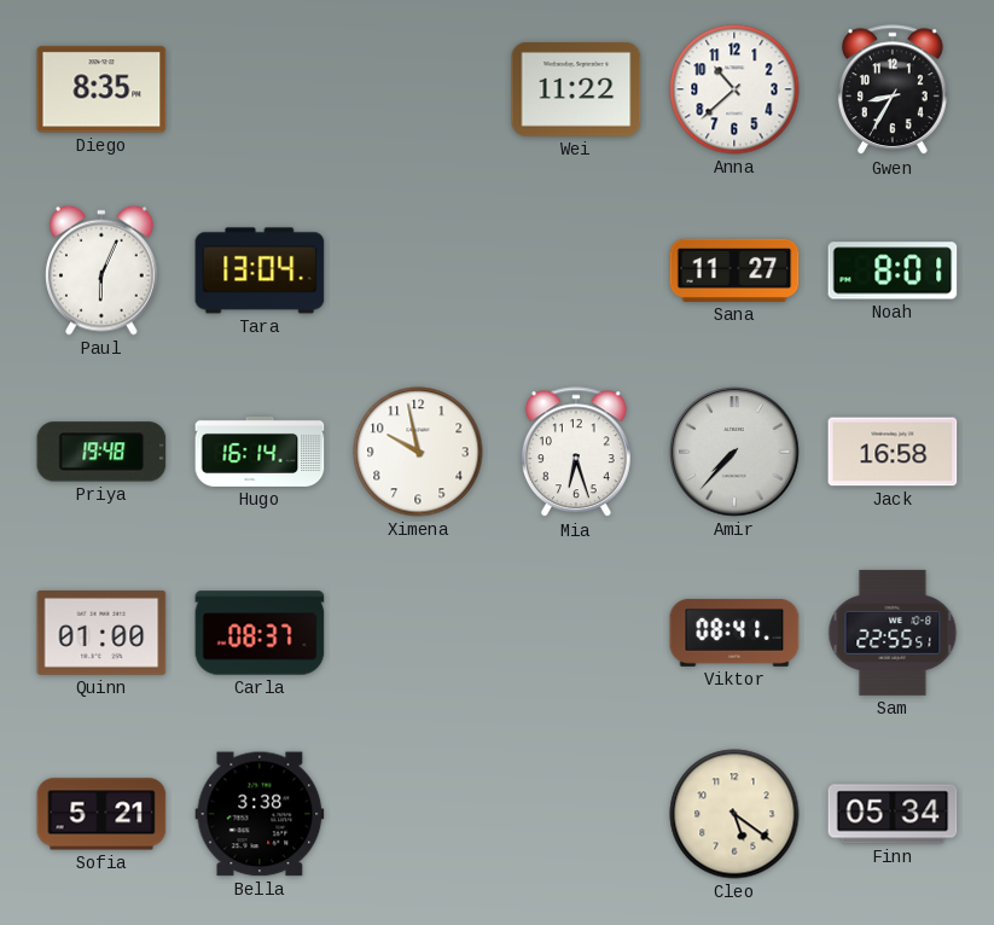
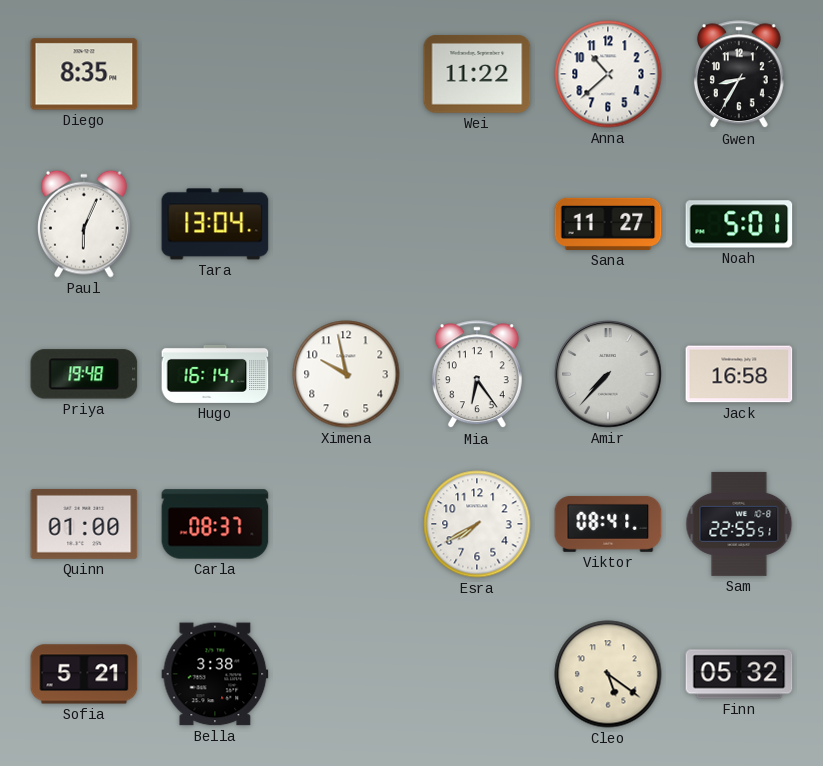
Noah: 8:01 -> 5:01 (739, 224)
Mia: 6:27 -> 6:24 (477, 375)
Esra: none -> 7:40 (477, 524)
Finn: 05:34 -> 05:32 (739, 674)
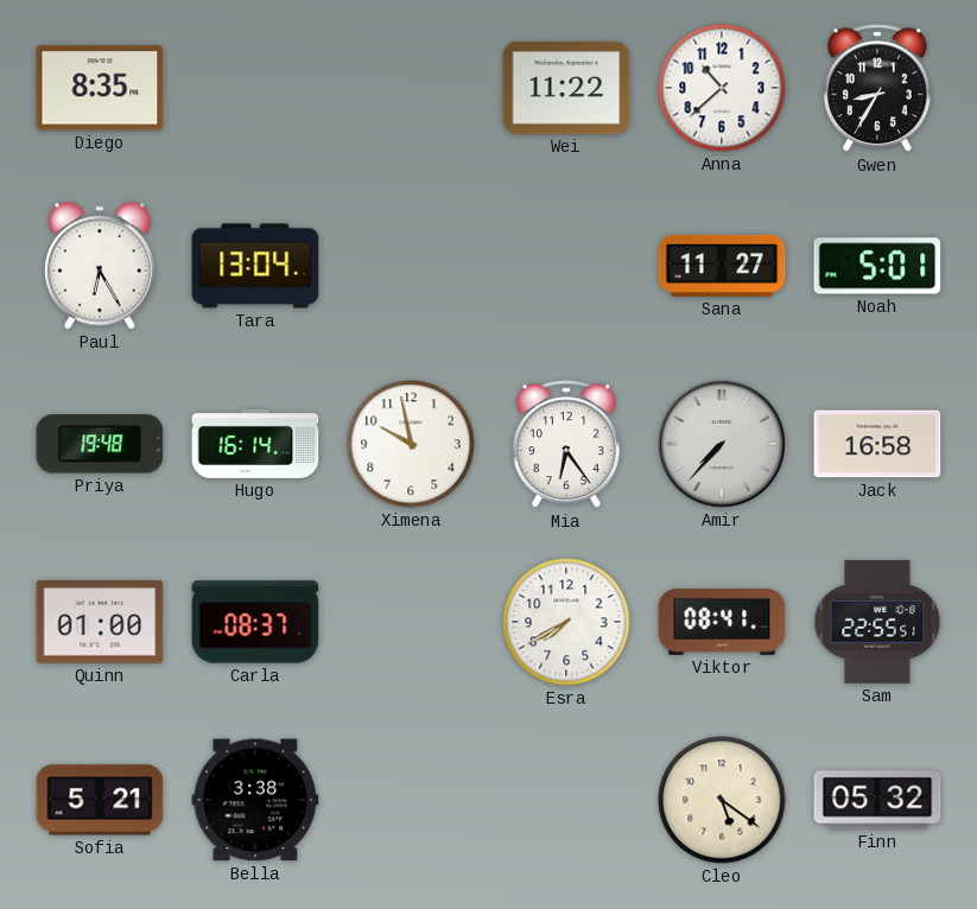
Paul: 6:04 -> 6:25 (101, 266)
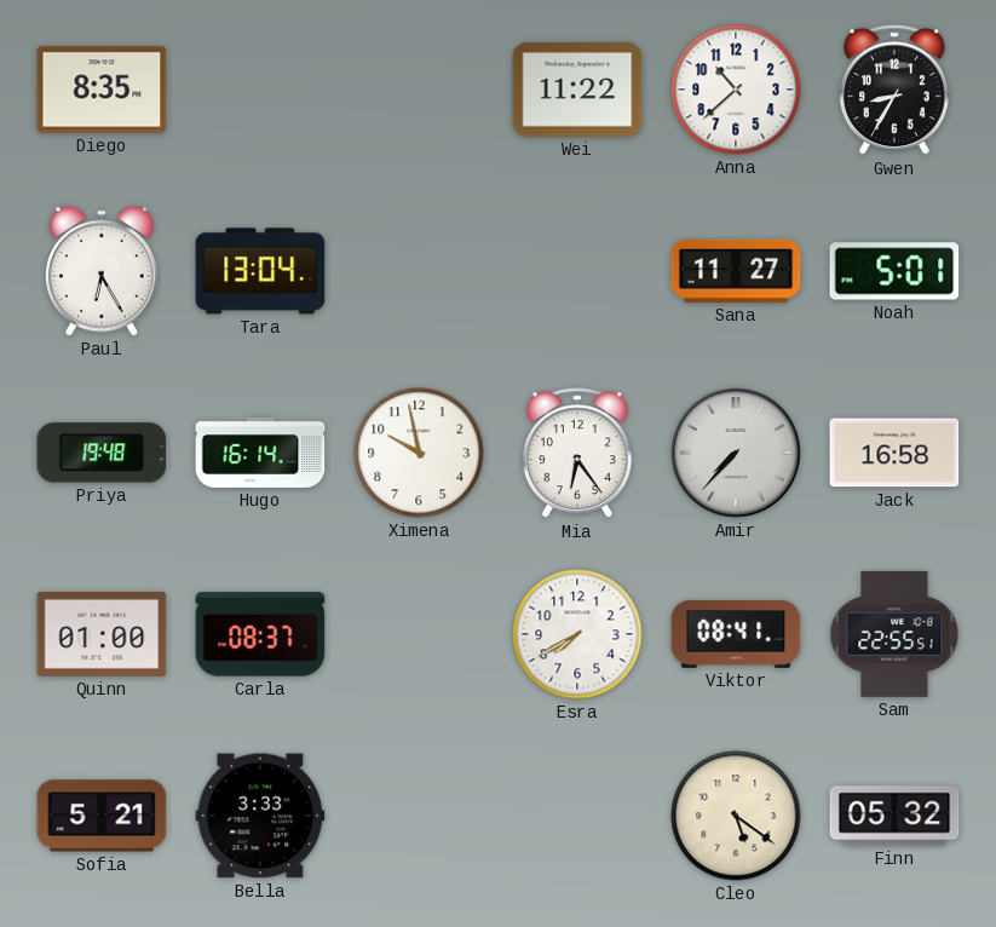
Bella: 3:38 -> 3:33 (260, 816)
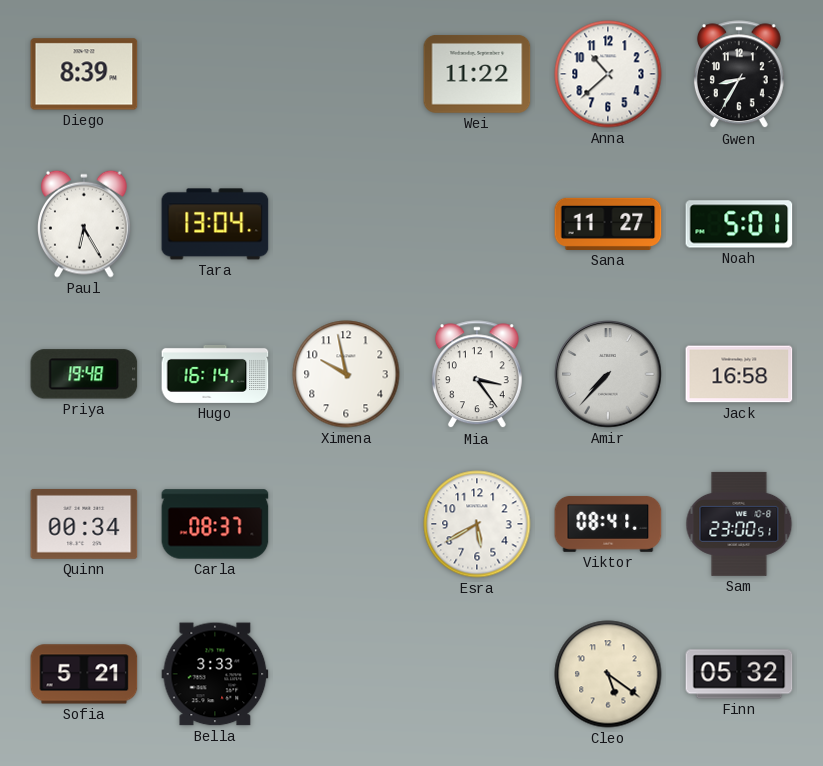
Diego: 8:35 -> 8:39 (84, 74)
Mia: 6:24 -> 3:24 (477, 375)
Quinn: 01:00 -> 00:34 (84, 524)
Esra: 7:40 -> 5:40 (477, 524)
Sam: 22:55 -> 23:00 (739, 524)
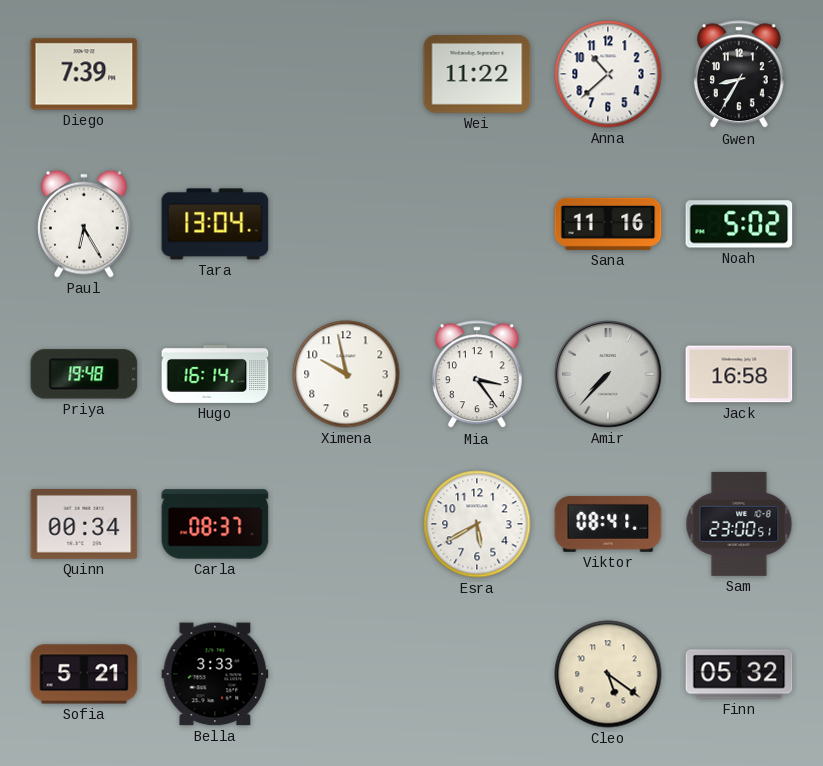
Diego: 8:39 -> 7:39 (84, 74)
Sana: 11:27 -> 11:16 (608, 224)
Noah: 5:01 -> 5:02 (739, 224)
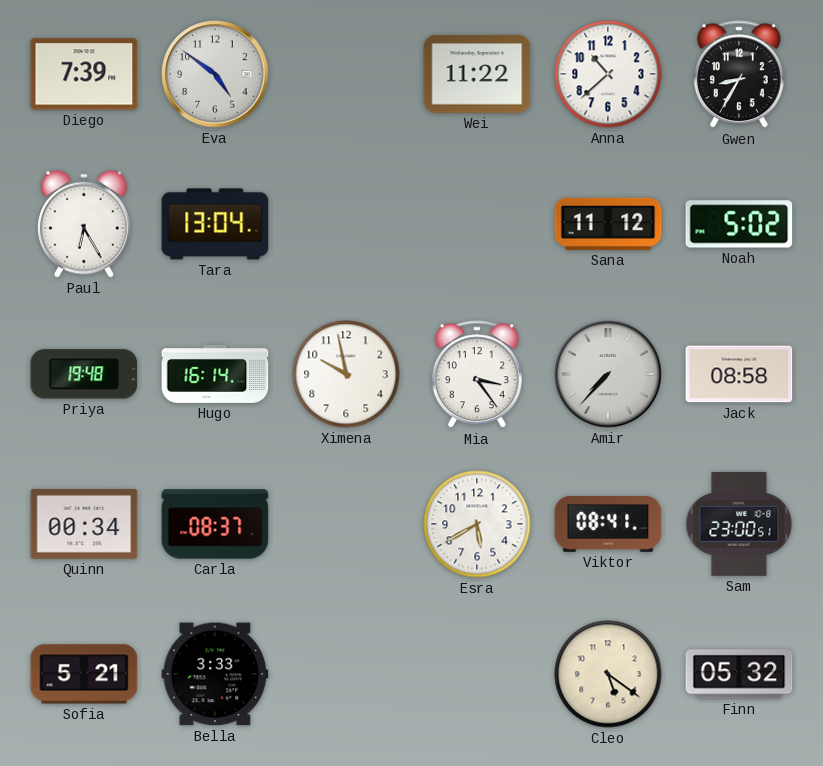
Eva: none -> 4:51 (215, 74)
Sana: 11:16 -> 11:12 (608, 224)
Jack: 16:58 -> 08:58 (739, 374)
